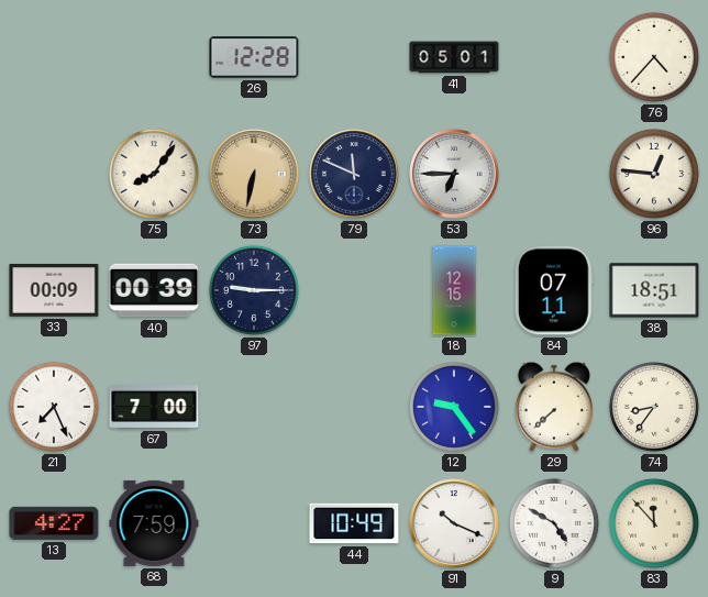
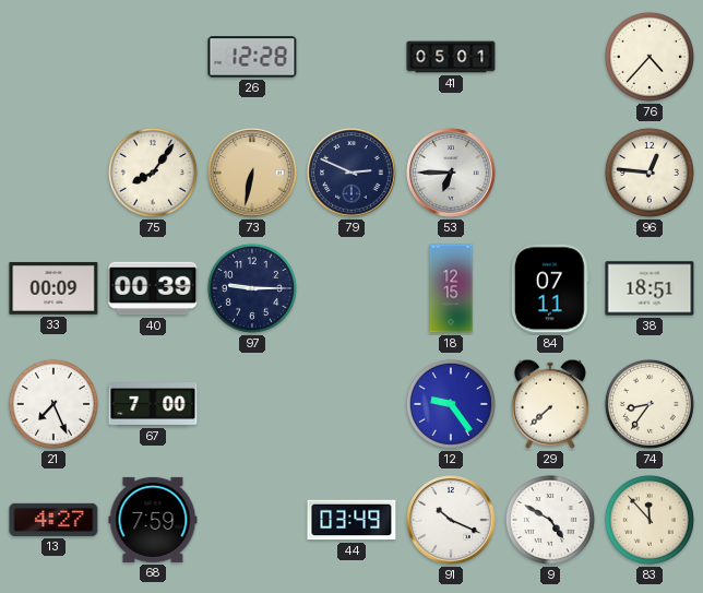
79: 11:49 -> 2:49 (352, 173)
44: 10:49 -> 03:49 (352, 520)
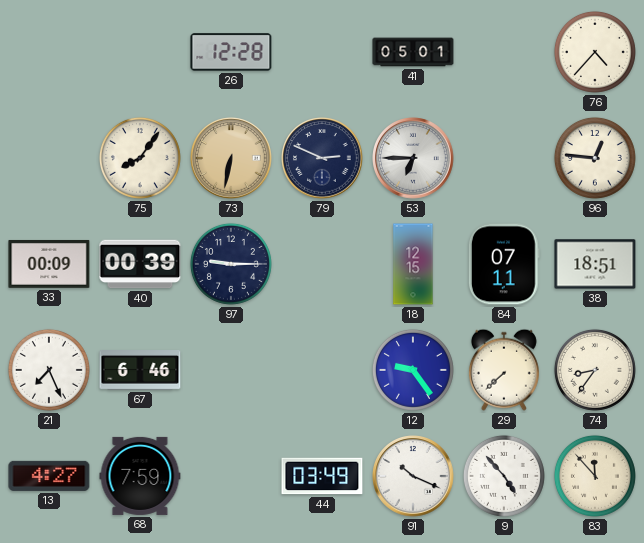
67: 7:00 -> 6:46 (140, 371)
9: 4:50 -> 4:53 (504, 476)
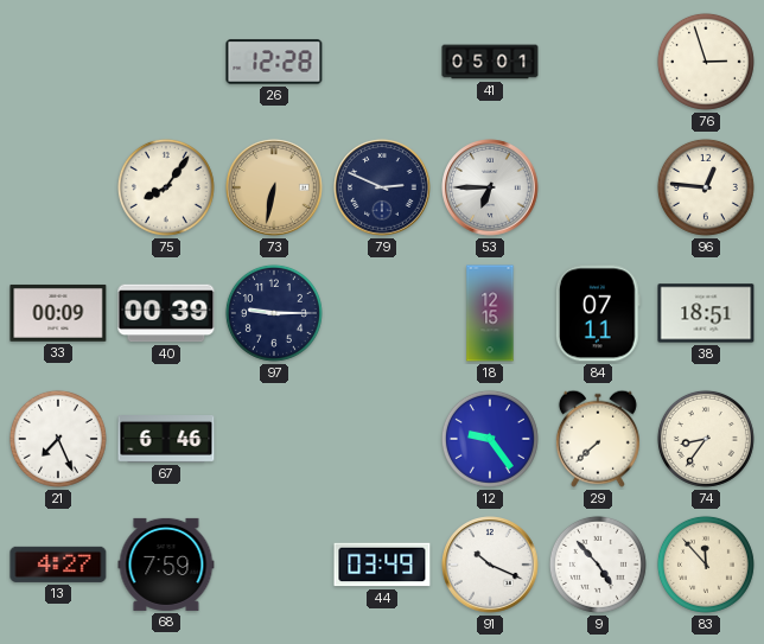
76: 4:37 -> 2:57 (706, 62)
